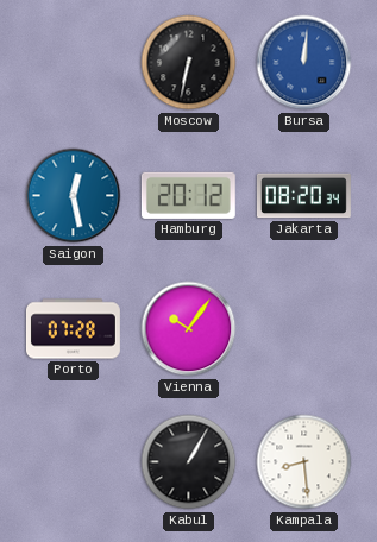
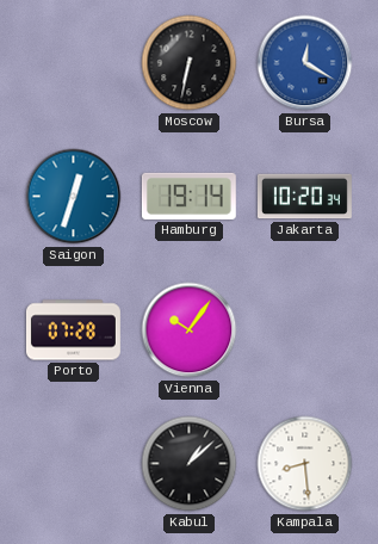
Bursa: 12:01 -> 12:20 (305, 63)
Saigon: 12:28 -> 12:33 (74, 197)
Hamburg: 20:12 -> 19:14 (188, 196)
Jakarta: 08:20 -> 10:20 (304, 197)
Kabul: 1:05 -> 1:08 (190, 464)
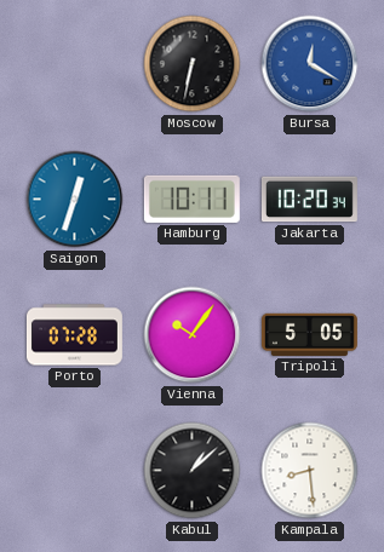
Hamburg: 19:14 -> 10:11 (191, 199)
Tripoli: none -> 5:05 (309, 334)
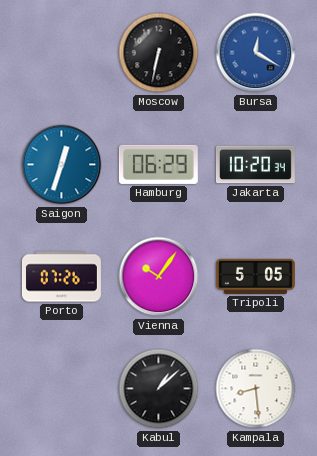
Hamburg: 10:11 -> 06:29 (158, 164)
Porto: 07:28 -> 07:26 (61, 277)
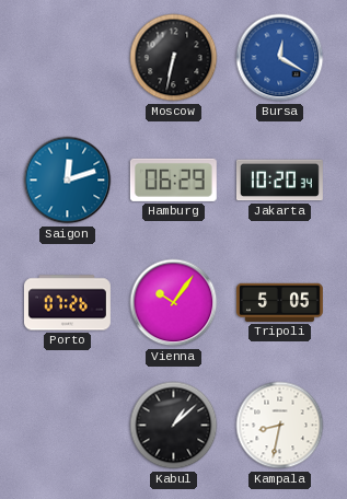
Saigon: 12:33 -> 12:12 (68, 181)
Kampala: 8:29 -> 8:32 (280, 426)
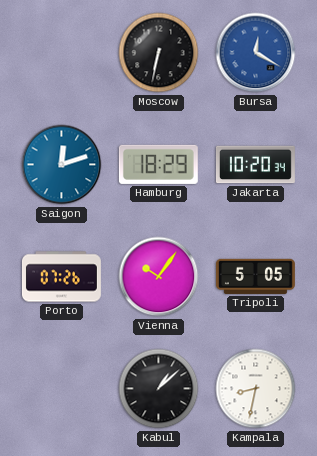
Hamburg: 06:29 -> 18:29 (158, 164)
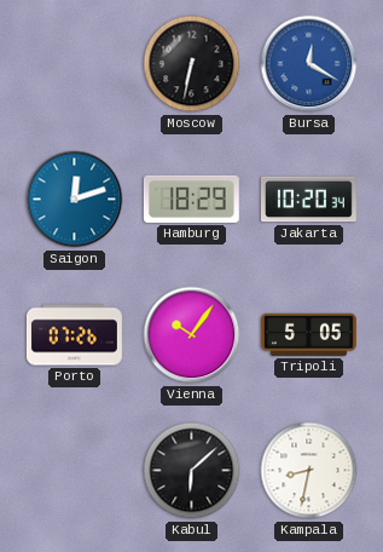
Kabul: 1:08 -> 6:08 (192, 471)
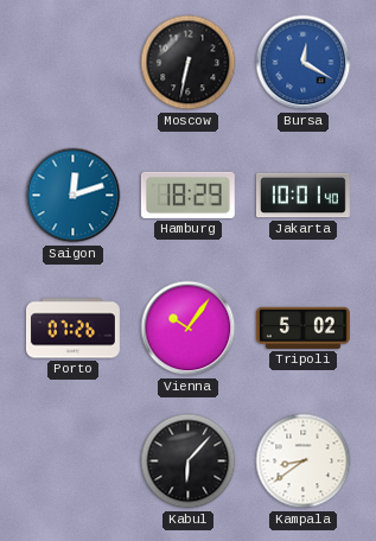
Jakarta: 10:20 -> 10:01 (302, 196)
Tripoli: 5:05 -> 5:02 (302, 327)
Kabul: 6:08 -> 6:07 (189, 462)
Kampala: 8:32 -> 8:39 (304, 462)
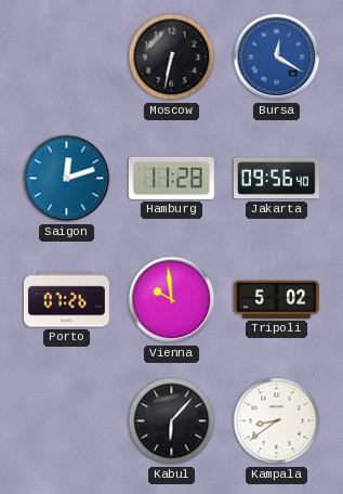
Hamburg: 18:29 -> 11:28 (171, 178)
Jakarta: 10:01 -> 09:56 (276, 179)
Vienna: 10:06 -> 9:59 (172, 300)
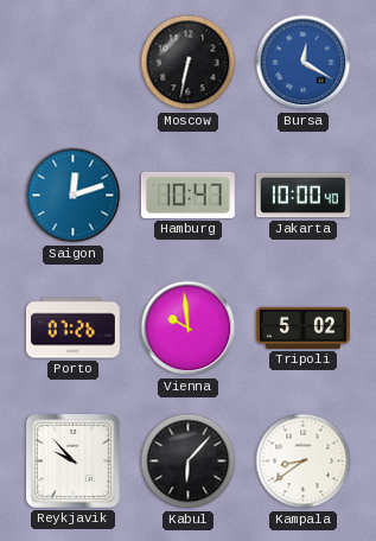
Hamburg: 11:28 -> 10:47 (187, 195)
Jakarta: 09:56 -> 10:00 (302, 196)
Reykjavik: none -> 9:53 (72, 460)
